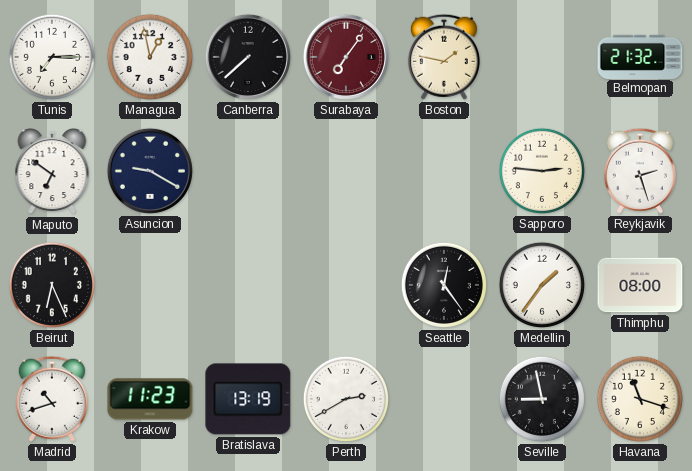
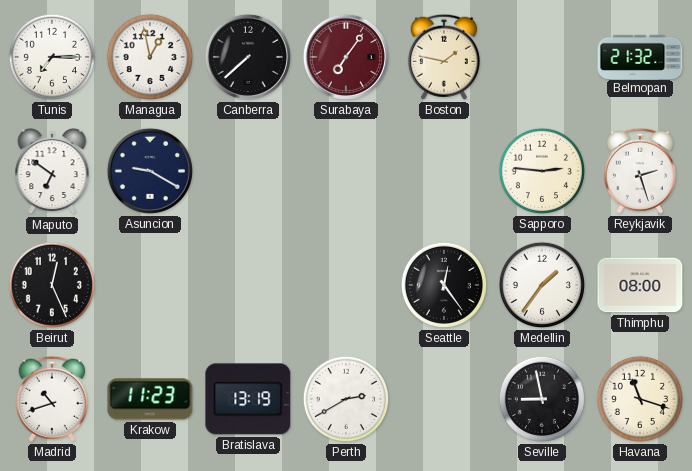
Beirut: 6:26 -> 12:26 (52, 285)
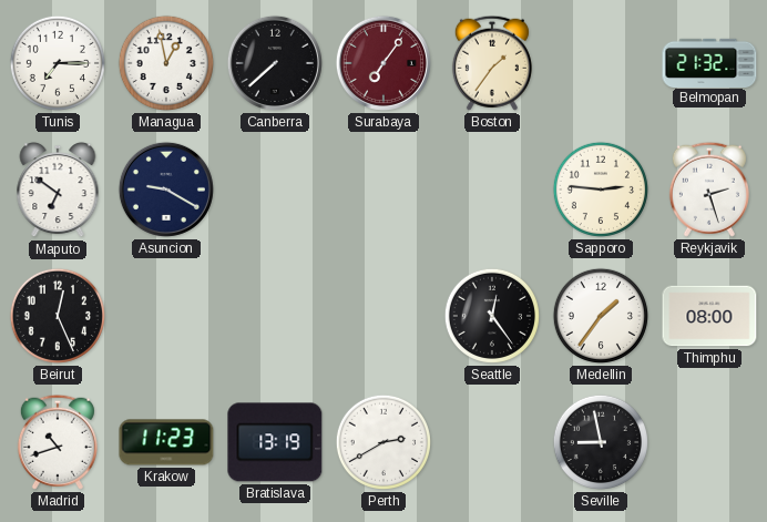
Boston: 1:47 -> 1:36 (492, 63)
Havana: 11:18 -> none (640, 399)
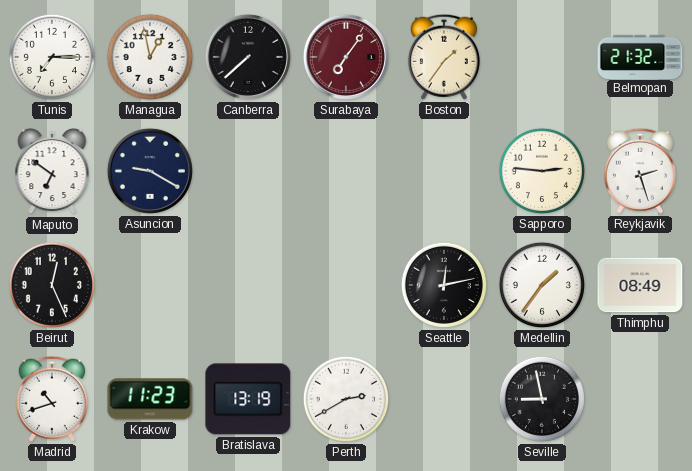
Seattle: 12:24 -> 12:13 (444, 285)
Thimphu: 08:00 -> 08:49 (640, 285)
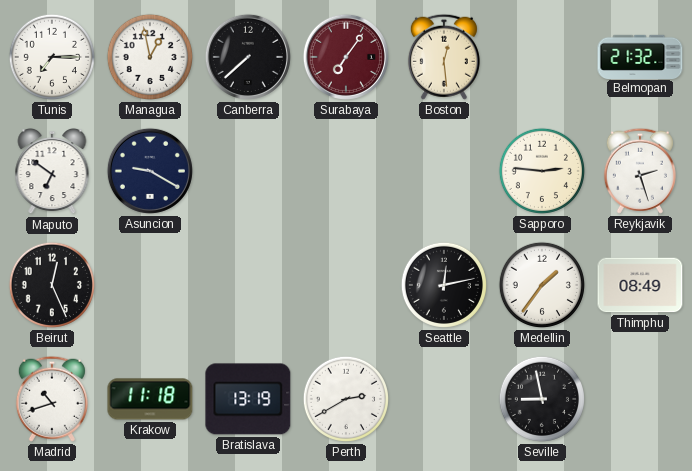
Boston: 1:36 -> 12:29 (444, 57)
Krakow: 11:23 -> 11:18 (150, 399)
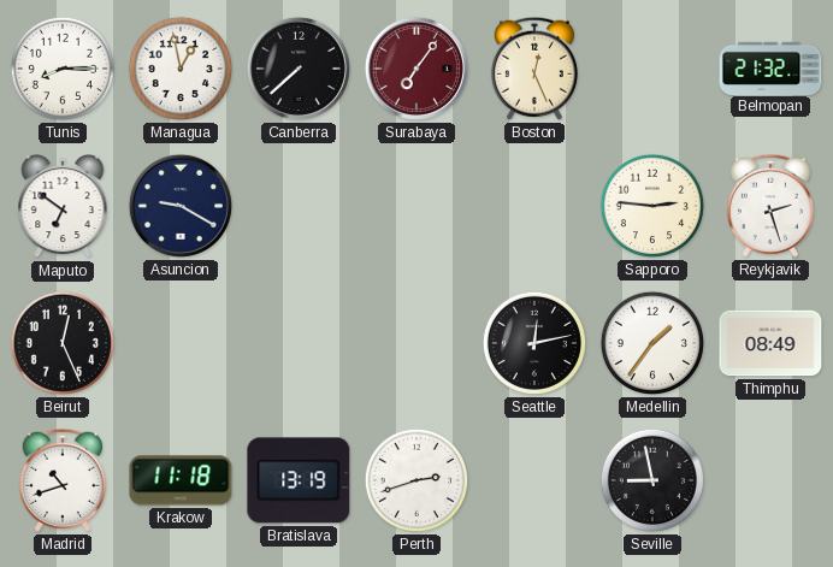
Tunis: 7:15 -> 8:15 (63, 69)
Boston: 12:29 -> 12:26 (534, 69)
Perth: 2:40 -> 2:42 (416, 480)
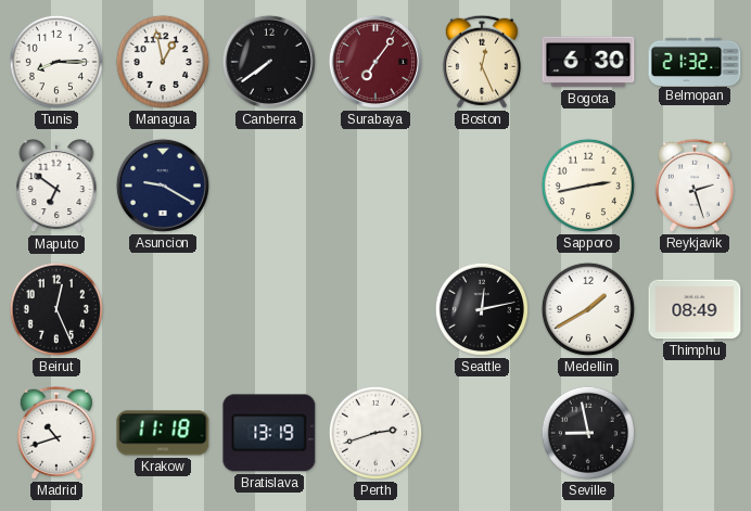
Canberra: 7:38 -> 7:39 (269, 62)
Bogota: none -> 6:30 (588, 62)
Sapporo: 2:46 -> 2:43 (588, 186)
Medellin: 1:36 -> 1:40 (588, 309)
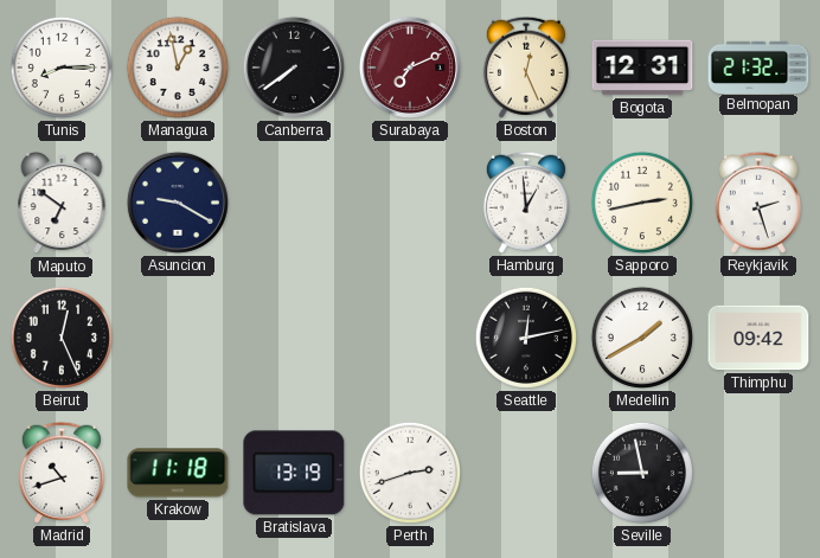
Surabaya: 7:06 -> 7:11 (410, 68)
Bogota: 6:30 -> 12:31 (642, 68)
Hamburg: none -> 12:59 (526, 203)
Thimphu: 08:49 -> 09:42 (758, 338)
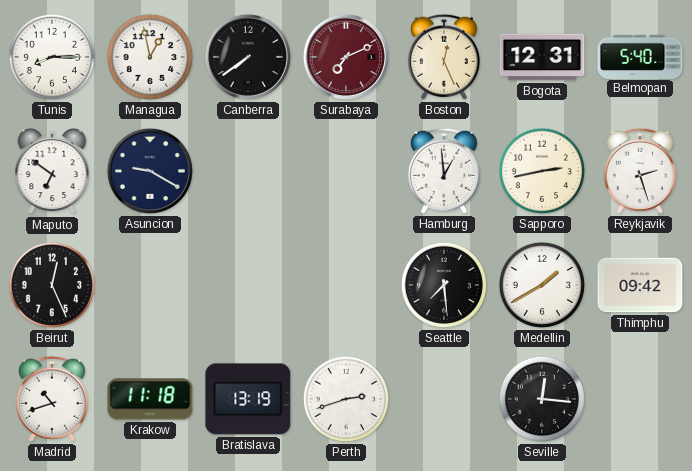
Belmopan: 21:32 -> 5:40 (640, 56)
Seattle: 12:13 -> 7:29 (444, 285)
Seville: 8:58 -> 12:16 (542, 399)
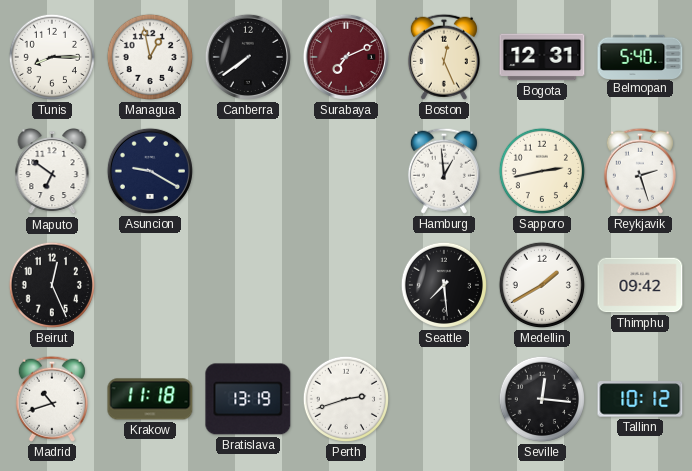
Tallinn: none -> 10:12 (640, 399)
